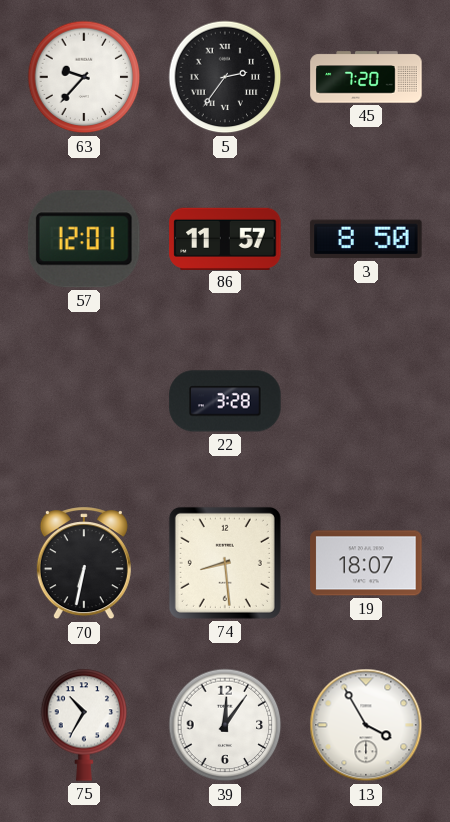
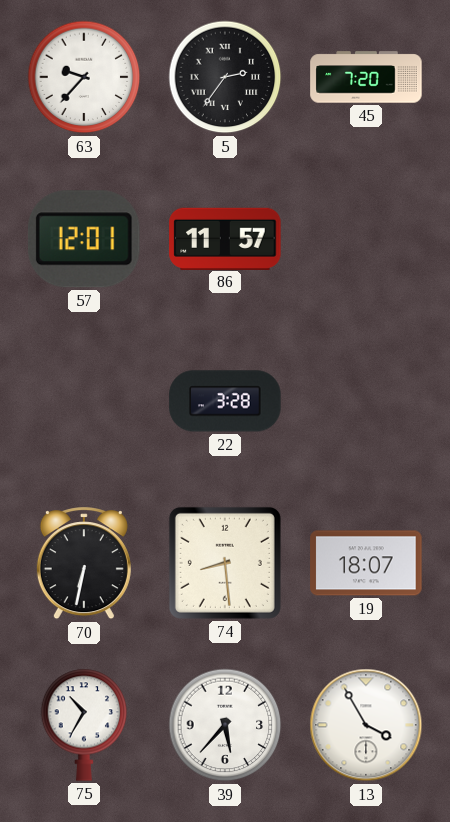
3: 8:50 -> none (366, 239)
39: 12:06 -> 5:37 (225, 725)
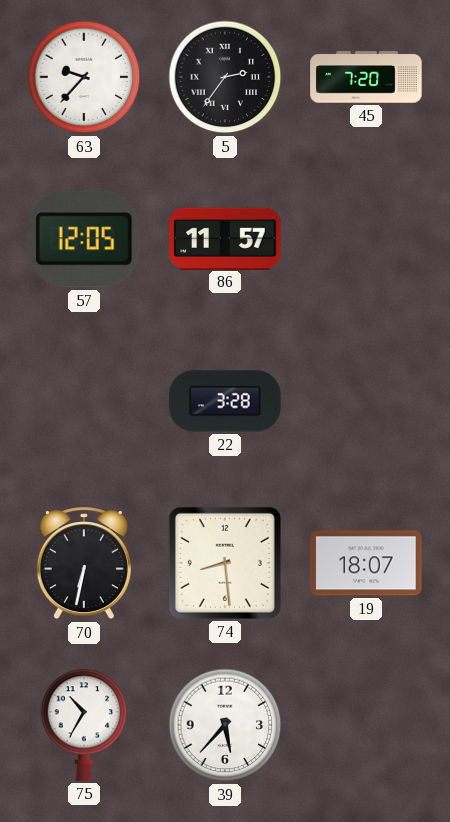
57: 12:01 -> 12:05 (84, 239)
13: 3:55 -> none (366, 725)
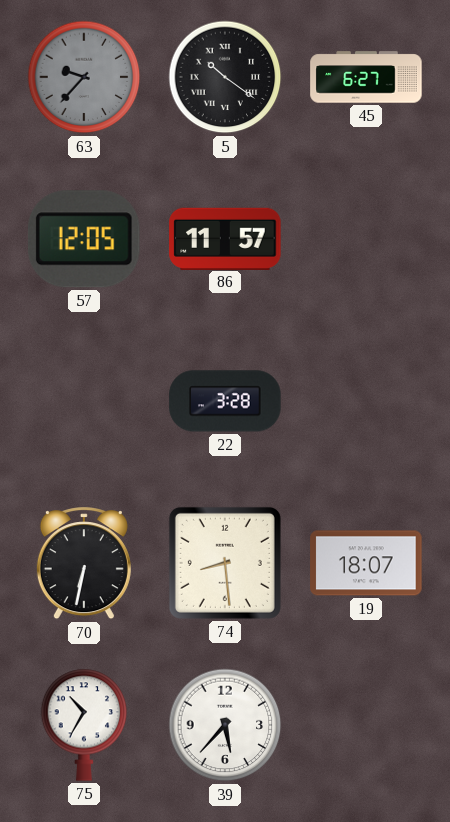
63 dial: white -> grey (84, 77)
5: 2:36 -> 10:21 (225, 77)
45: 7:20 -> 6:27 (366, 77)
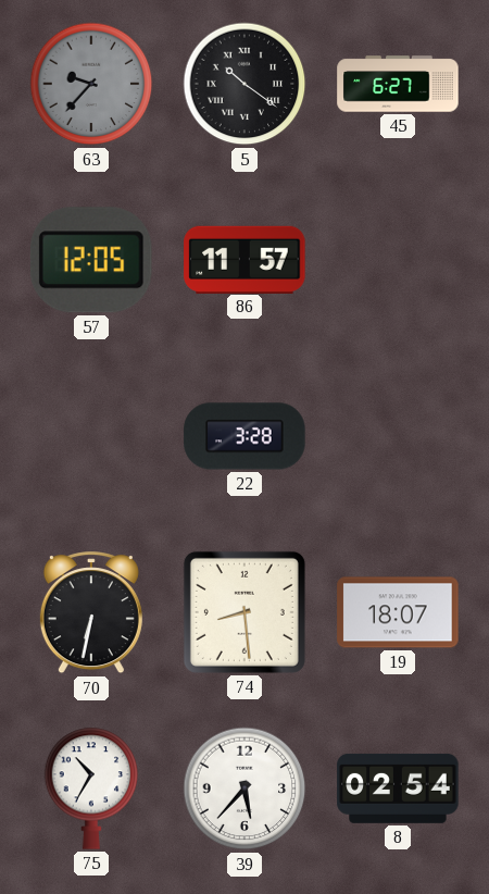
8: none -> 02:54 (398, 789)
